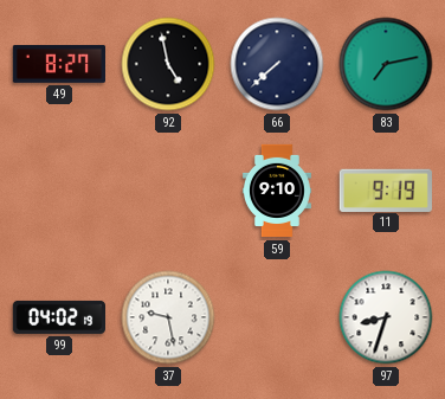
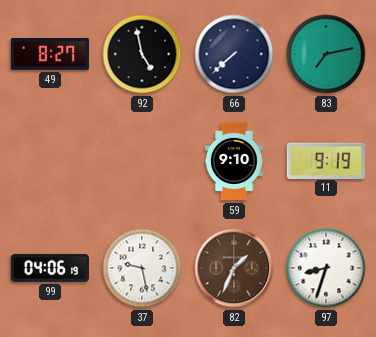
99: 04:02 -> 04:06 (49, 268)
82: none -> 1:34 (234, 268)
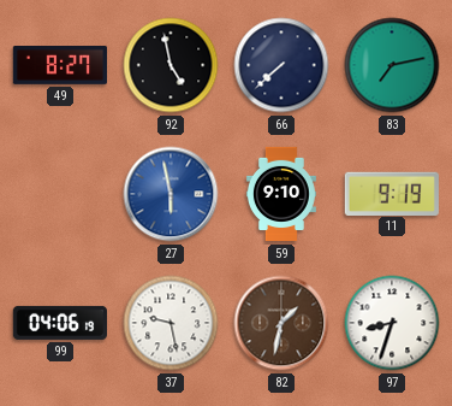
27: none -> 5:58 (171, 194)
82: 1:34 -> 1:32 (281, 323)
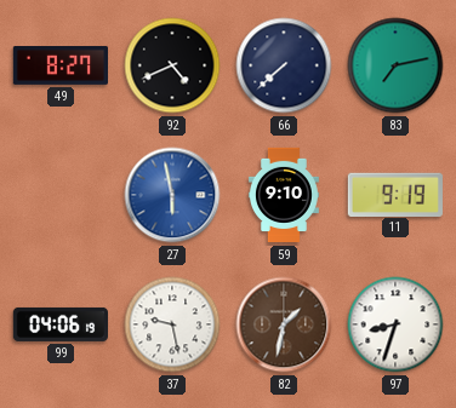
92: 4:58 -> 4:41 (172, 65)
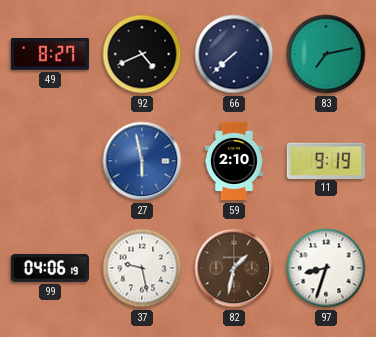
59: 9:10 -> 2:10 (234, 161)
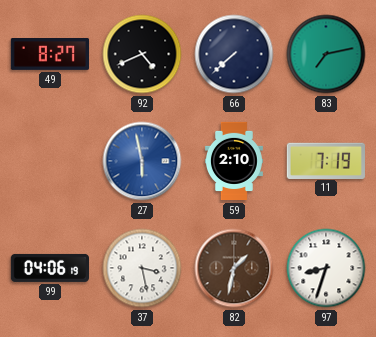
11: 9:19 -> 7:19 (326, 160)
37: 9:28 -> 3:28 (142, 268)
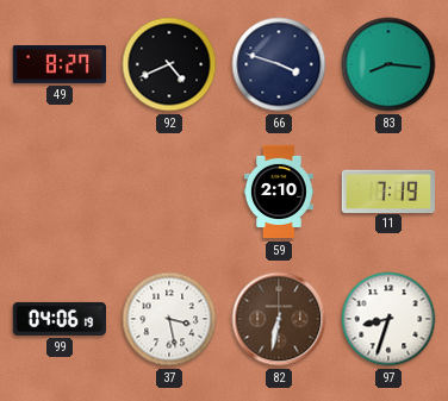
66: 7:38 -> 3:48 (279, 64)
83: 7:13 -> 8:16 (388, 64)
27: 5:58 -> none (142, 161)
82: 1:32 -> 6:32 (279, 319)
